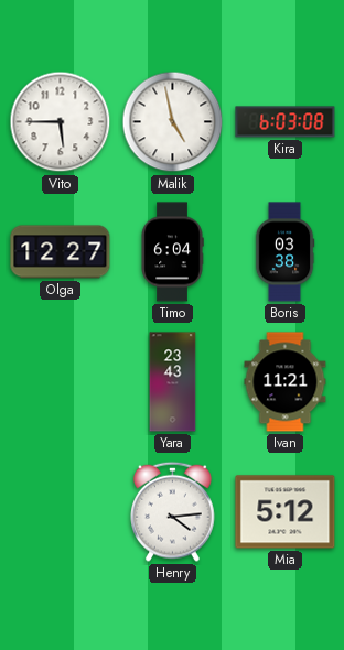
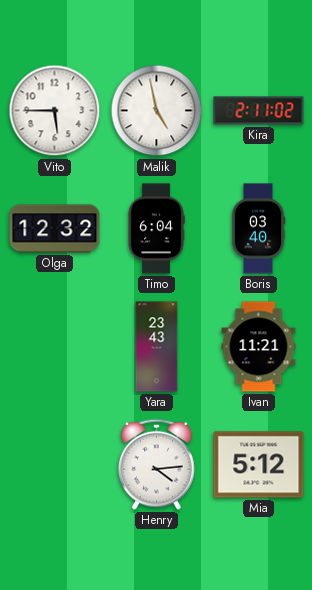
Kira: 6:03 -> 2:11 (259, 111)
Olga: 12:27 -> 12:32 (55, 229)
Boris: 03:38 -> 03:40 (258, 229)
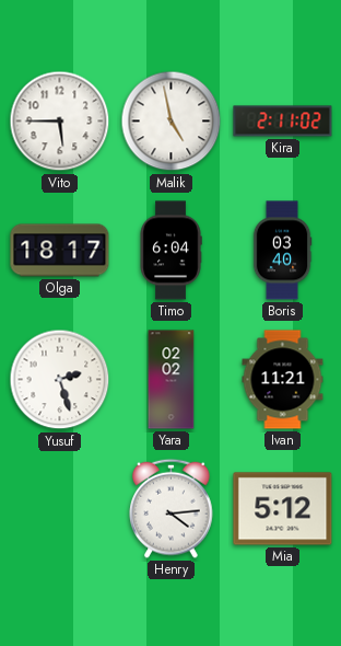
Olga: 12:32 -> 18:17 (60, 251)
Yusuf: none -> 2:27 (60, 380)
Yara: 23:43 -> 02:02 (172, 380)
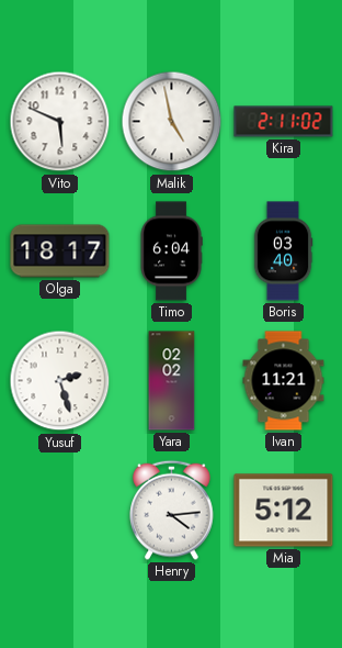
Vito: 5:45 -> 5:49 (60, 122)
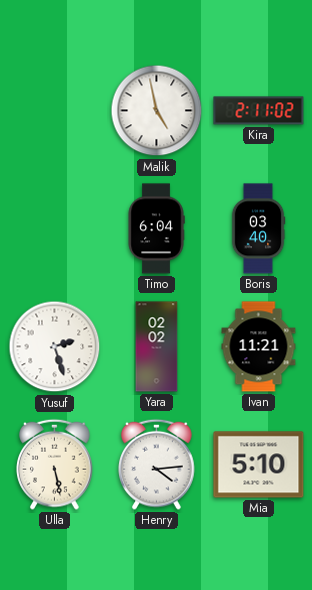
Vito: 5:49 -> none (60, 122)
Olga: 18:17 -> none (60, 252)
Ulla: none -> 5:28 (55, 464)
Mia: 5:12 -> 5:10 (259, 465)
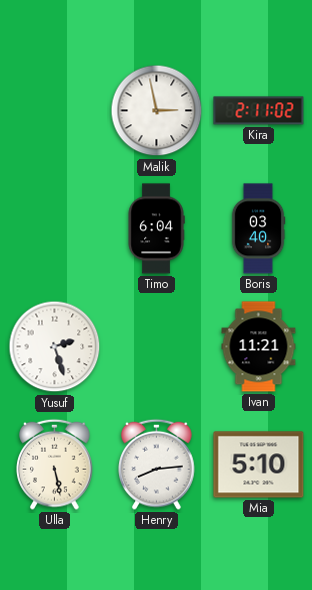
Malik: 4:58 -> 2:58 (157, 111)
Yara: 02:02 -> none (157, 347)
Henry: 4:14 -> 8:14 (157, 464)
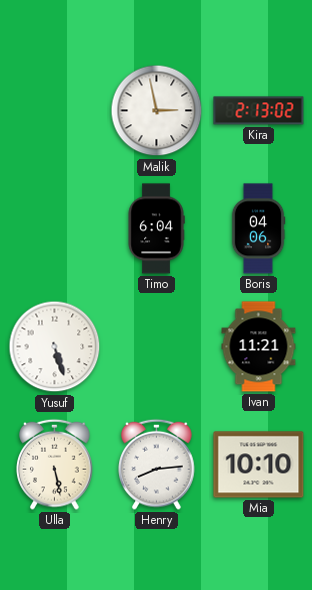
Kira: 2:11 -> 2:13 (259, 111)
Boris: 03:40 -> 04:06 (258, 229)
Yusuf: 2:27 -> 5:27 (55, 347)
Mia: 5:10 -> 10:10 (259, 465)
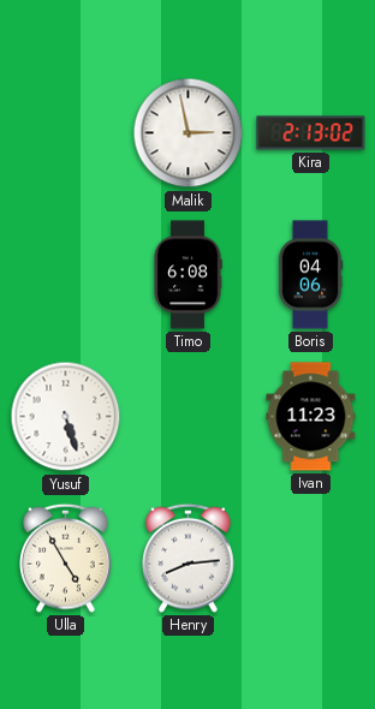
Timo: 6:04 -> 6:08 (187, 275)
Ivan: 11:21 -> 11:23 (311, 417)
Ulla: 5:28 -> 4:55 (66, 558)
Mia: 10:10 -> none (259, 465)
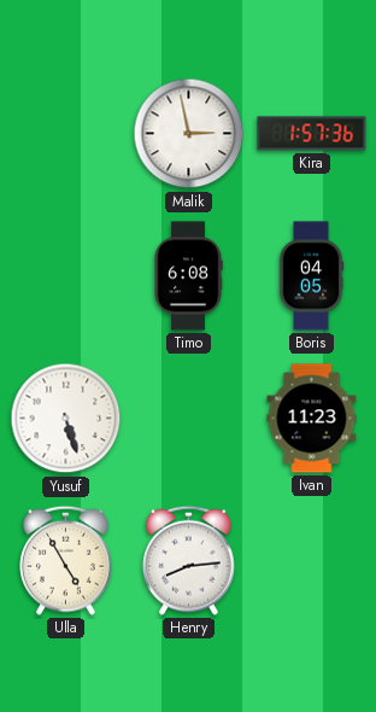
Kira: 2:13 -> 1:57 (312, 134)
Boris: 04:06 -> 04:05 (311, 276)
